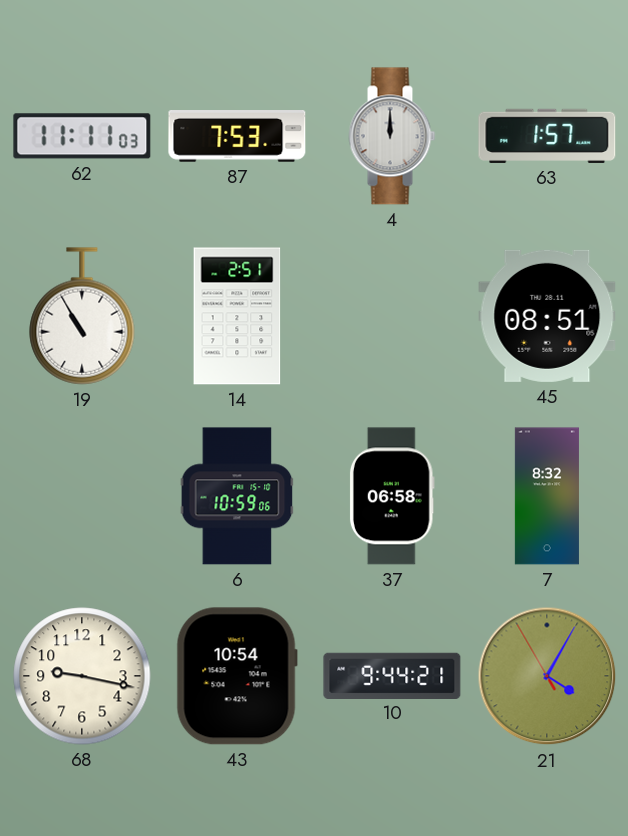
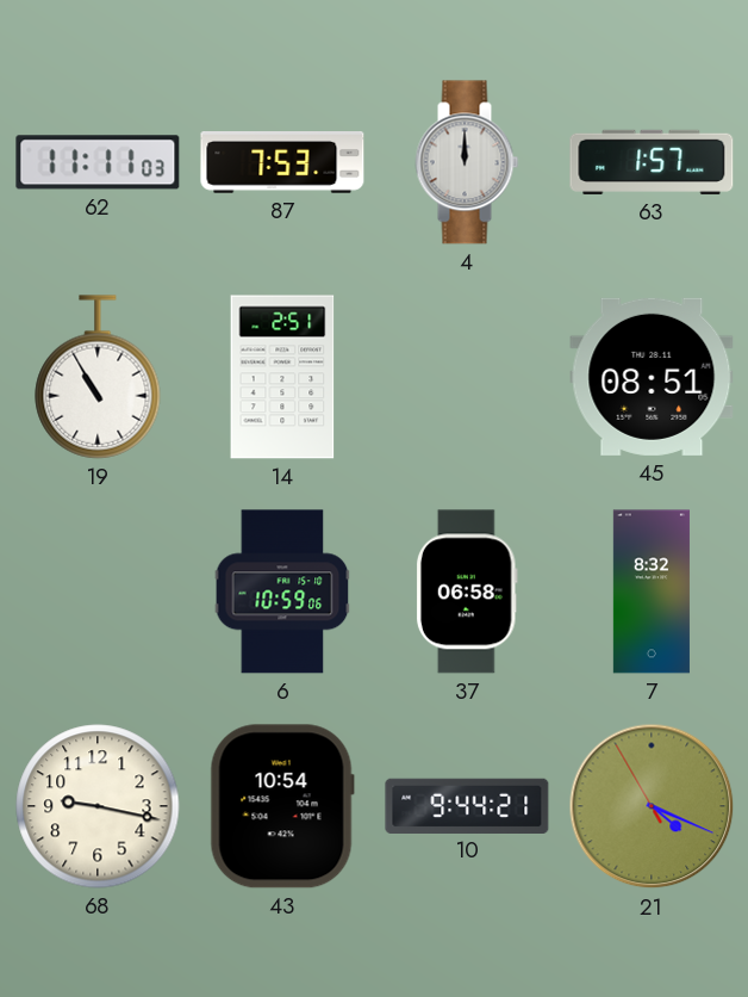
21: 4:04 -> 4:18 (652, 806)
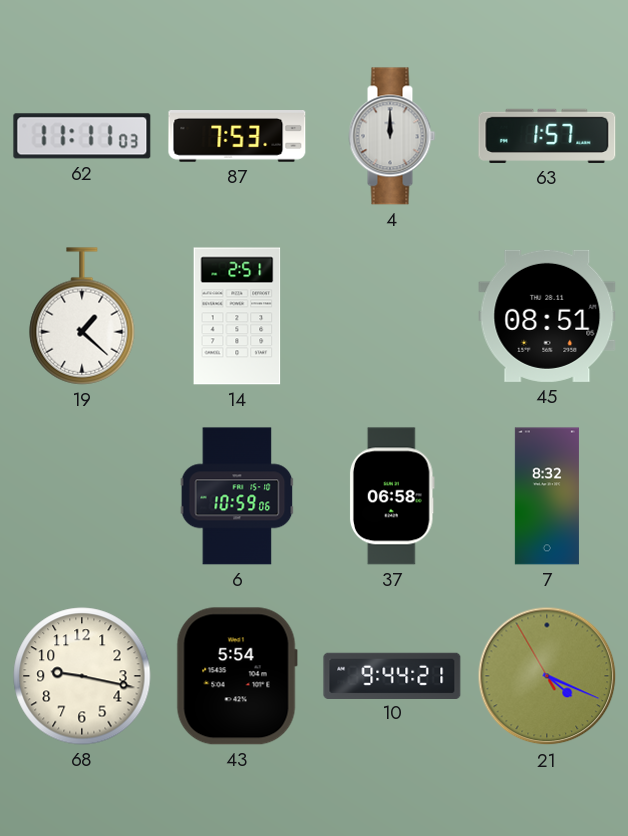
19: 10:55 -> 1:22 (82, 316)
43: 10:54 -> 5:54 (237, 676)
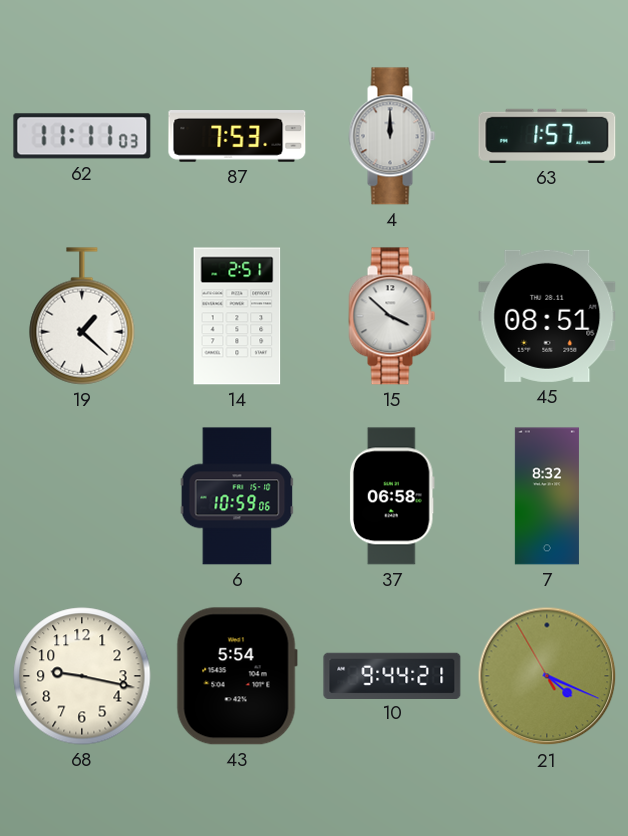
15: none -> 3:52 (392, 316)
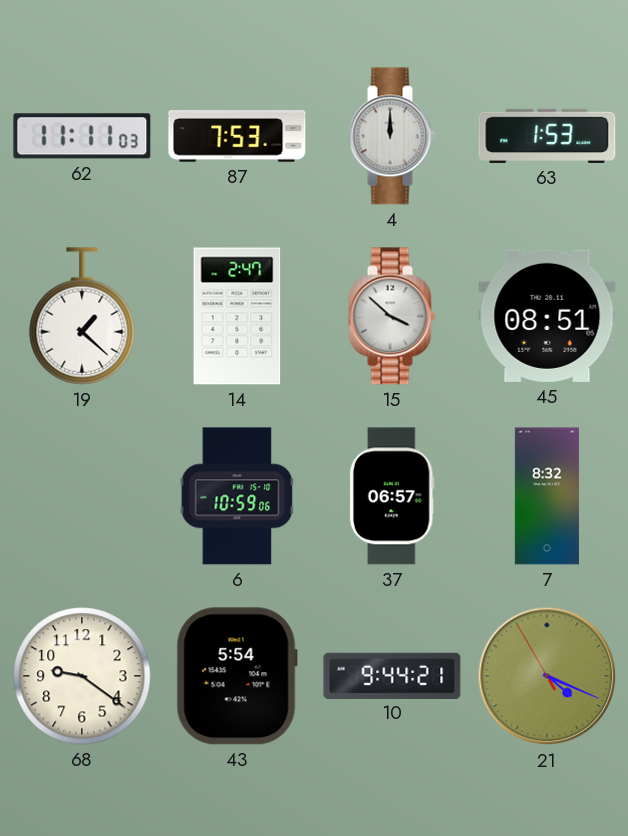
63: 1:57 -> 1:53 (547, 136)
14: 2:51 -> 2:47 (237, 316)
37: 06:58 -> 06:57 (392, 496)
68: 9:17 -> 9:21 (82, 676)
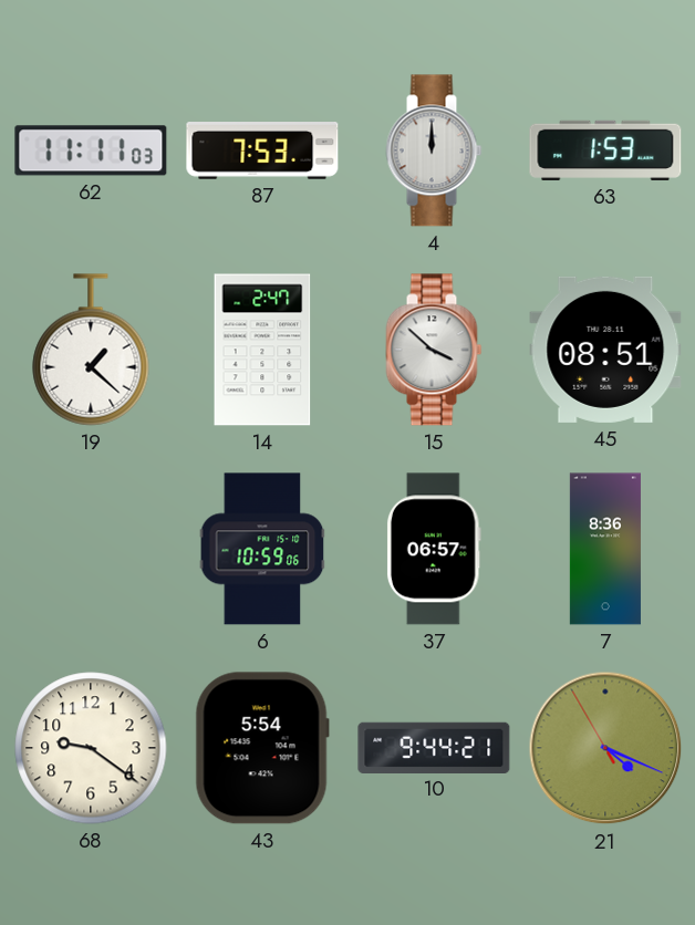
7: 8:32 -> 8:36 (605, 549)
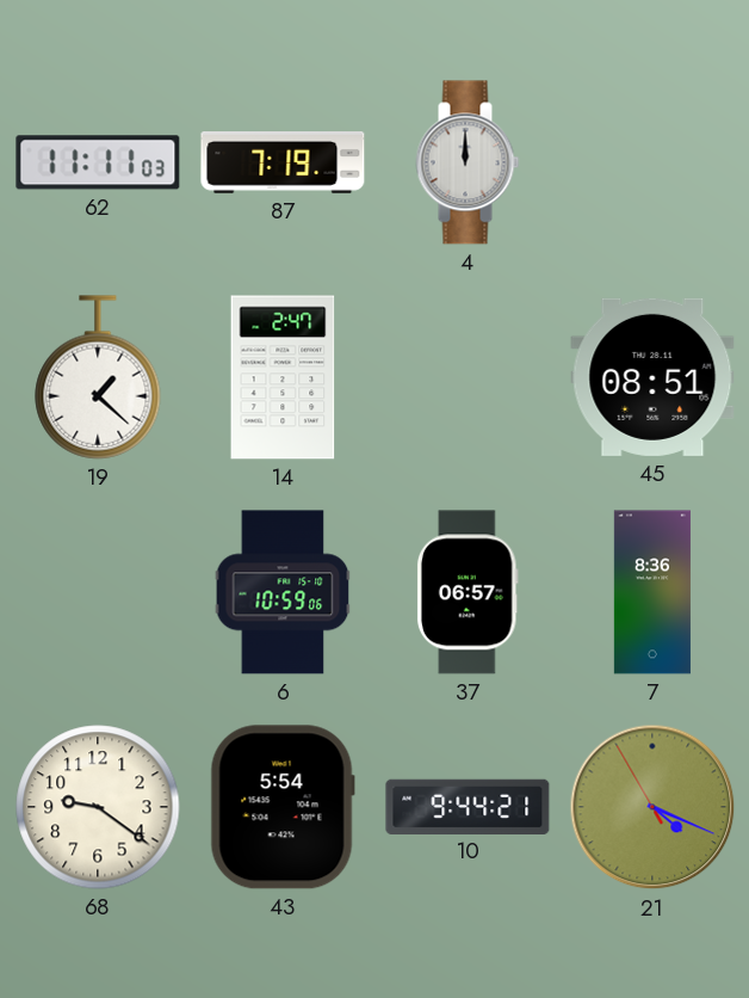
87: 7:53 -> 7:19 (283, 164)
63: 1:53 -> none (605, 150)
15: 3:52 -> none (434, 350)
